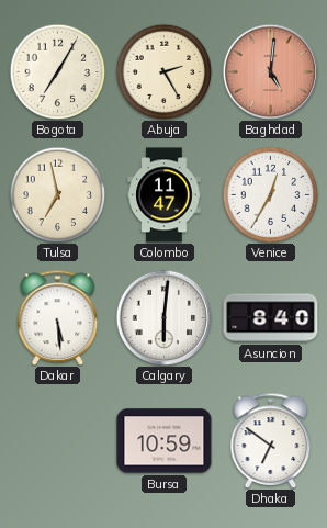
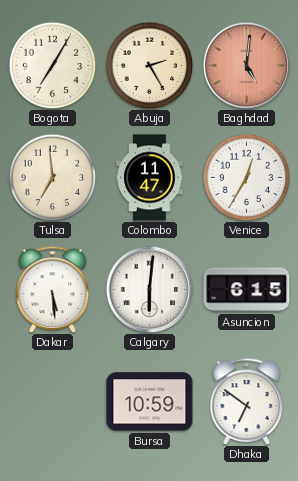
Tulsa: 6:58 -> 6:59 (52, 177)
Asuncion: 8:40 -> 6:15 (247, 290)
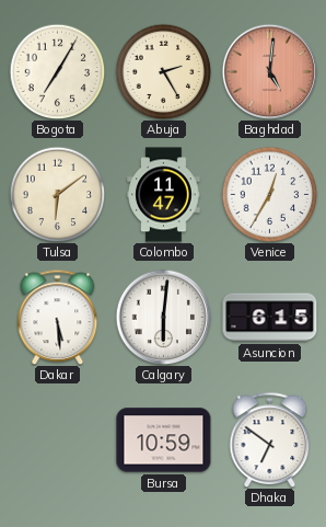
Tulsa: 6:59 -> 6:09 (57, 194)
